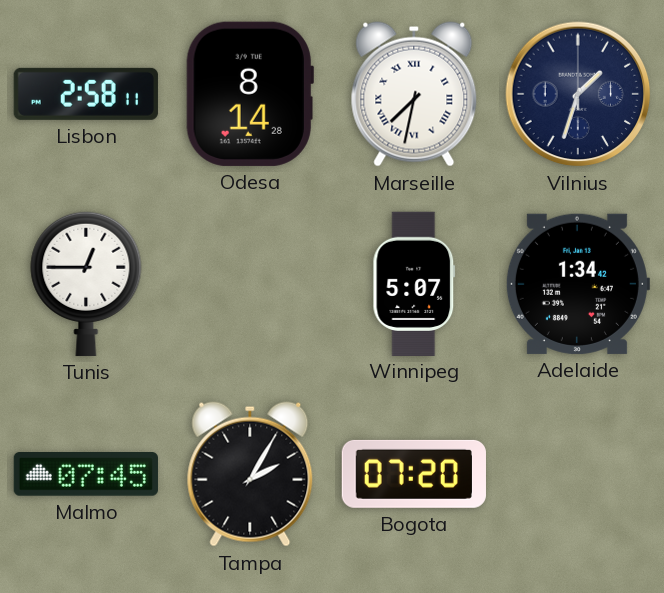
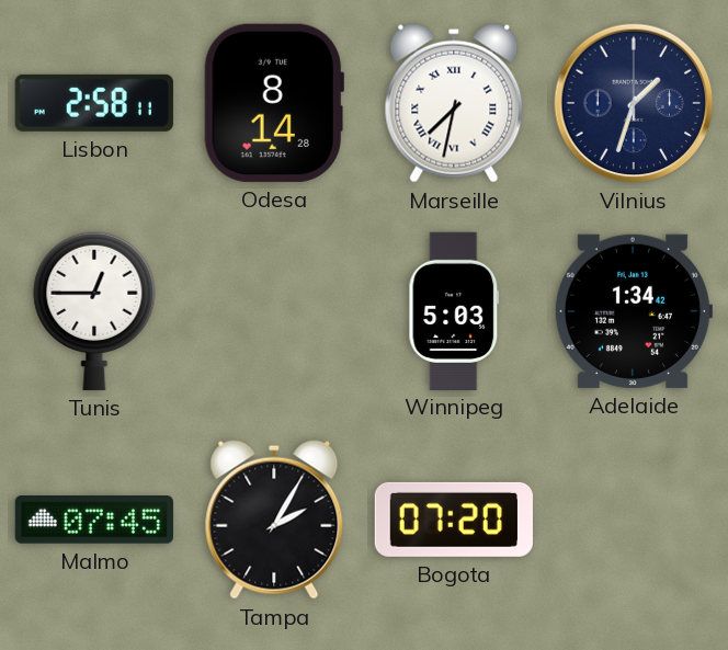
Winnipeg: 5:07 -> 5:03 (454, 310)
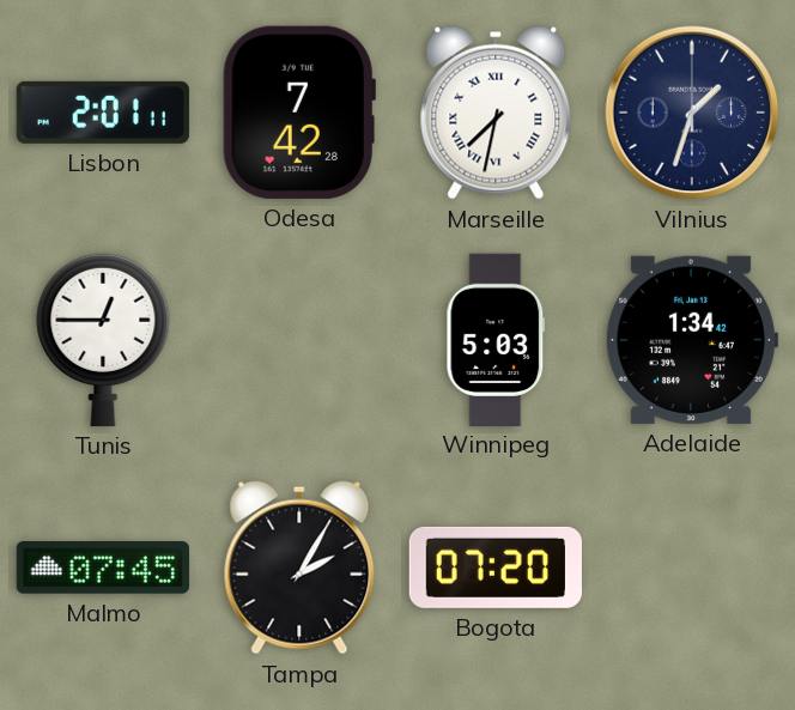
Lisbon: 2:58 -> 2:01 (103, 113)
Odesa: 8:14 -> 7:42 (299, 113)
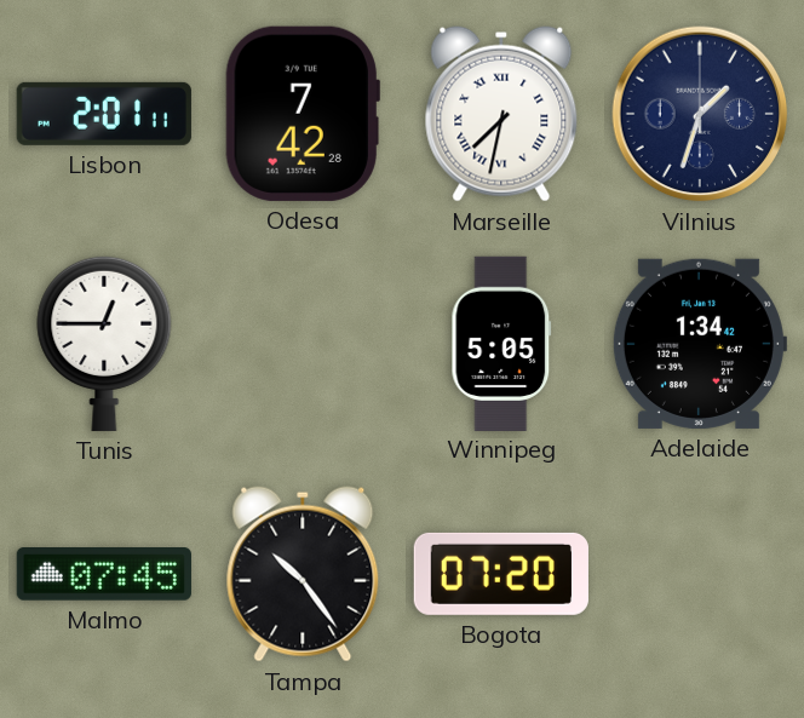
Winnipeg: 5:03 -> 5:05 (501, 343)
Tampa: 2:05 -> 10:24 (303, 574)
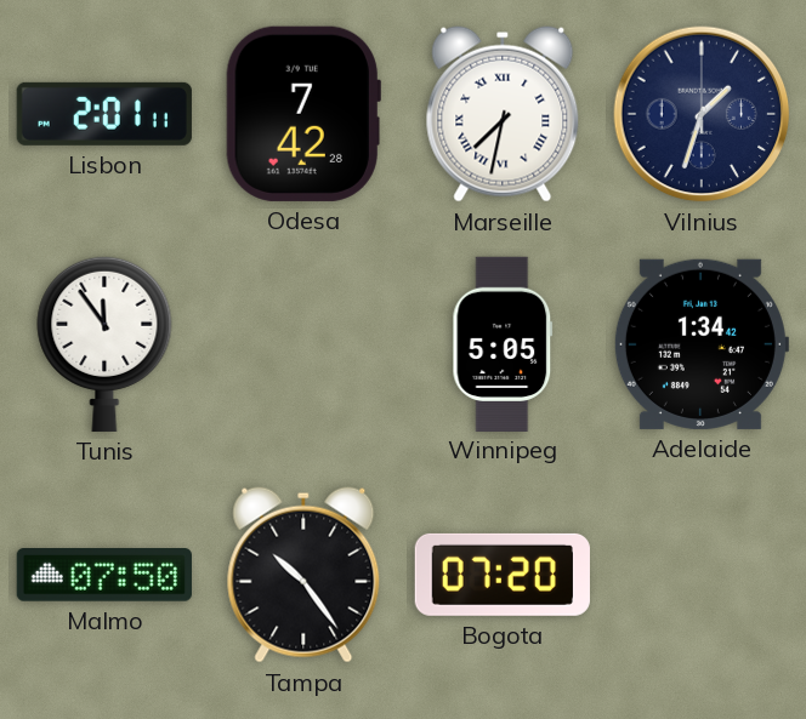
Tunis: 12:45 -> 11:54 (104, 343)
Malmo: 07:45 -> 07:50 (104, 576)
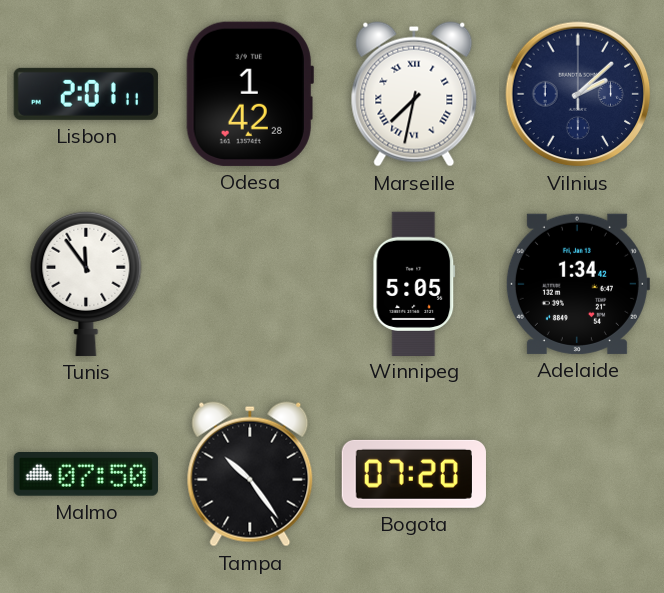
Odesa: 7:42 -> 1:42 (250, 94)
Vilnius: 1:33 -> 2:08 (578, 94)
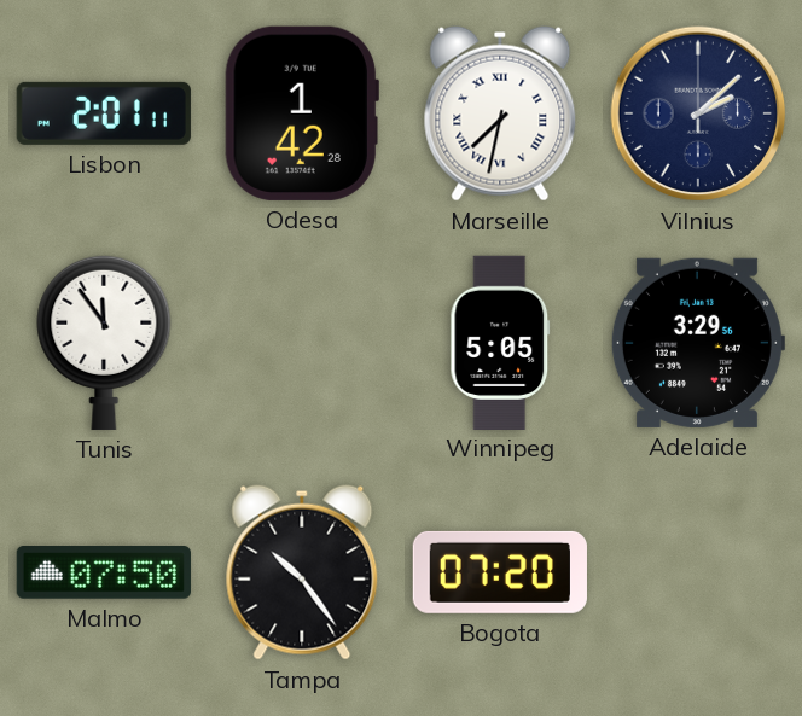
Adelaide: 1:34 -> 3:29 (697, 343)
